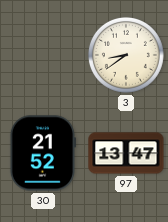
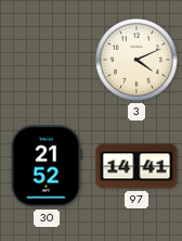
3: 8:39 -> 4:11 (136, 60)
97: 13:47 -> 14:41 (136, 166)
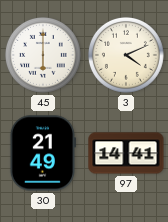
45: none -> 6:00 (43, 55)
30: 21:52 -> 21:49 (42, 153)
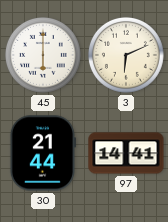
3: 4:11 -> 6:11 (126, 55)
30: 21:49 -> 21:44 (42, 153)
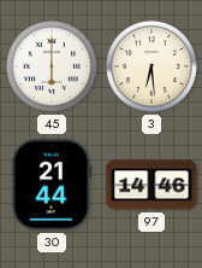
3: 6:11 -> 6:29 (151, 66)
97: 14:41 -> 14:46 (151, 185)
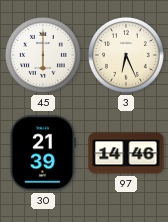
3: 6:29 -> 6:26 (126, 55)
30: 21:44 -> 21:39 (42, 153)
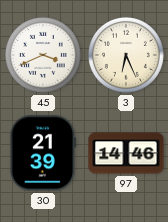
45: 6:00 -> 3:41 (43, 55)
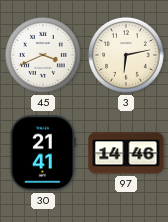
3: 6:26 -> 6:13 (126, 55)
30: 21:39 -> 21:41 (42, 153)
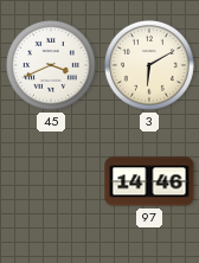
3: 6:13 -> 6:10 (149, 65)
30: 21:41 -> none (42, 153)
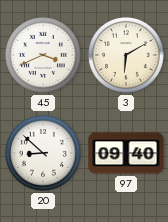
20: none -> 8:52 (43, 153)
97: 14:46 -> 09:40 (126, 153)
